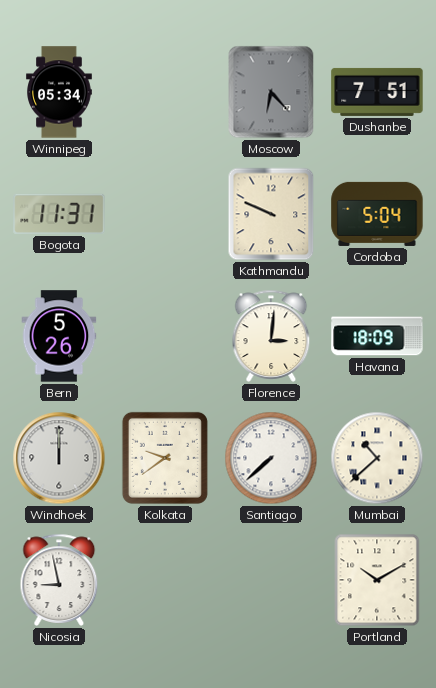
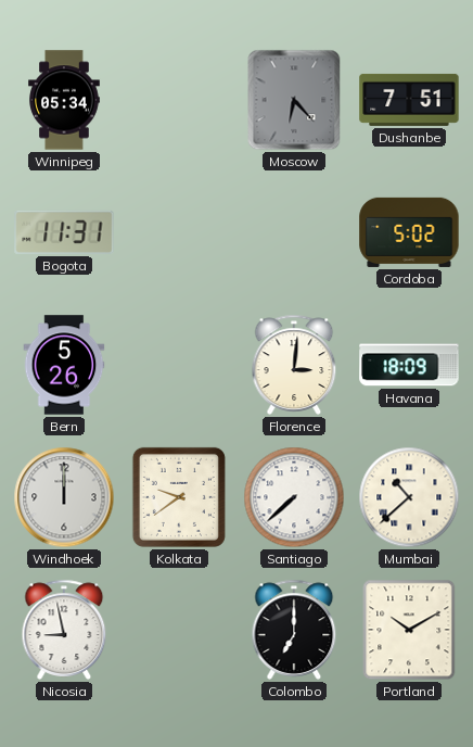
Kathmandu: 9:49 -> none (271, 214)
Cordoba: 5:04 -> 5:02 (409, 232)
Colombo: none -> 7:00 (294, 630)
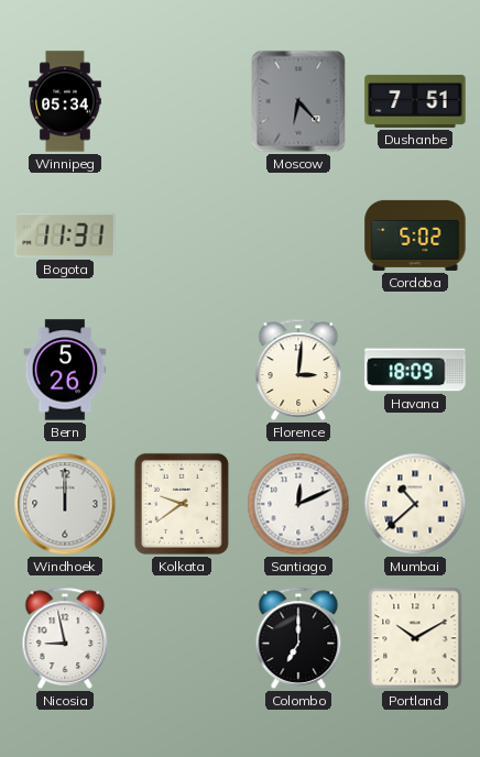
Santiago: 7:38 -> 12:11 (298, 504)
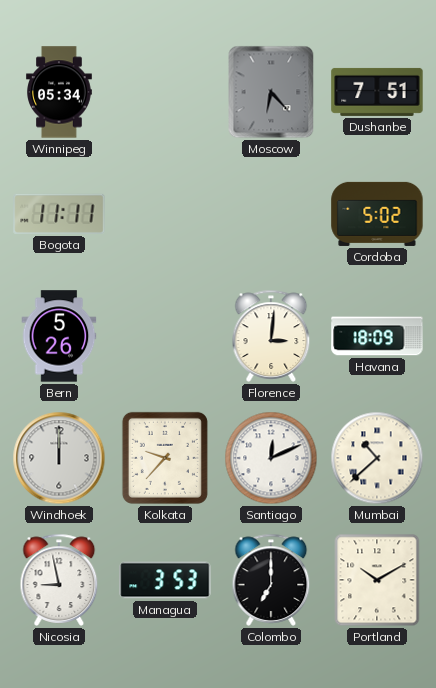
Bogota: 11:31 -> 11:11 (59, 214)
Kolkata: 9:39 -> 9:37 (165, 458)
Managua: none -> 3:53 (165, 580)
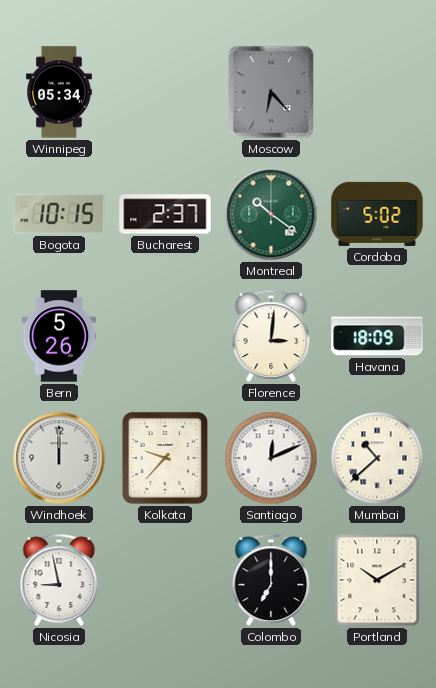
Dushanbe: 7:51 -> none (377, 92)
Bogota: 11:11 -> 10:15 (59, 214)
Bucharest: none -> 2:37 (165, 214)
Montreal: none -> 10:21 (271, 214)
Managua: 3:53 -> none (165, 580)
